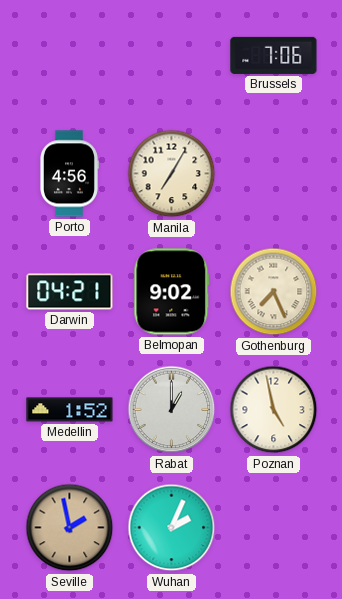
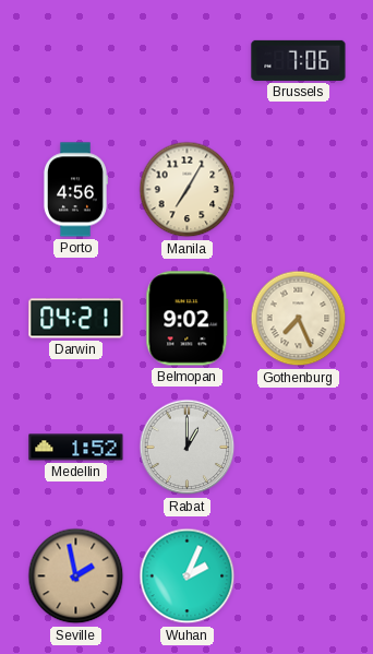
Poznan: 4:58 -> none (274, 410)
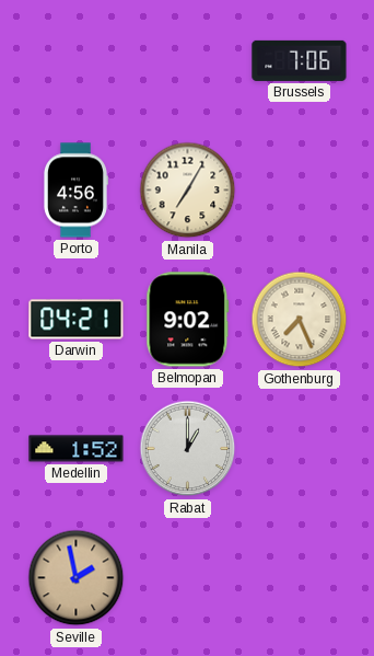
Wuhan: 2:04 -> none (188, 576)
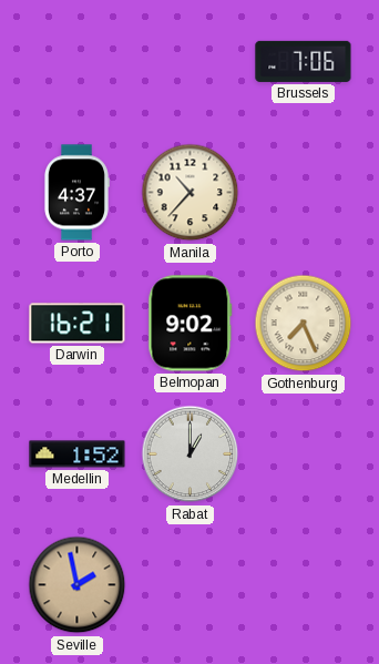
Porto: 4:56 -> 4:37 (76, 193)
Manila: 7:05 -> 10:37 (191, 193)
Darwin: 04:21 -> 16:21 (78, 324)
